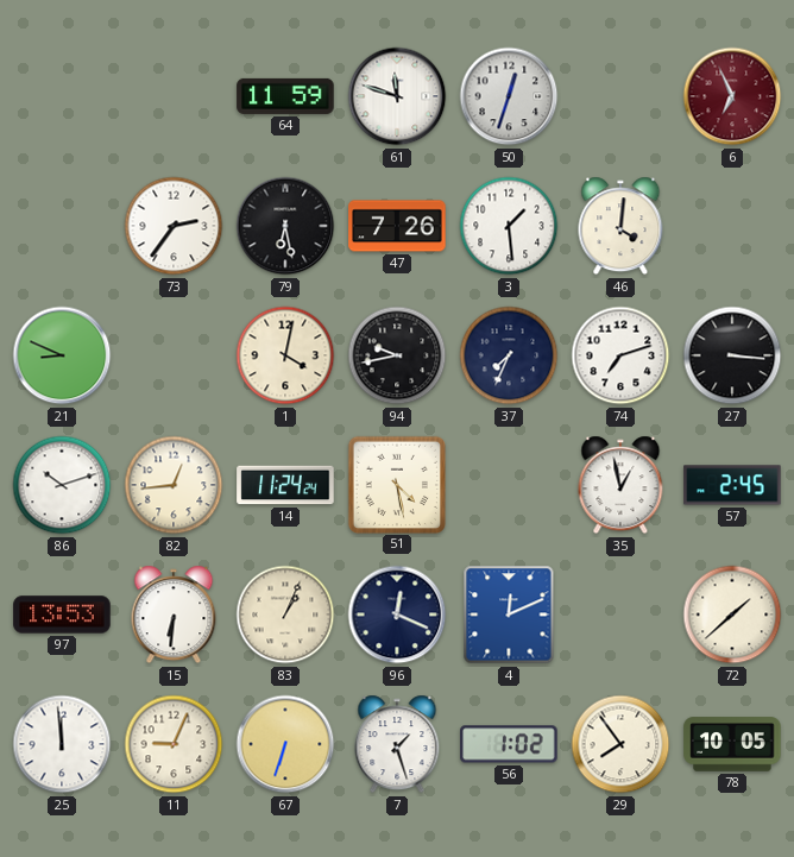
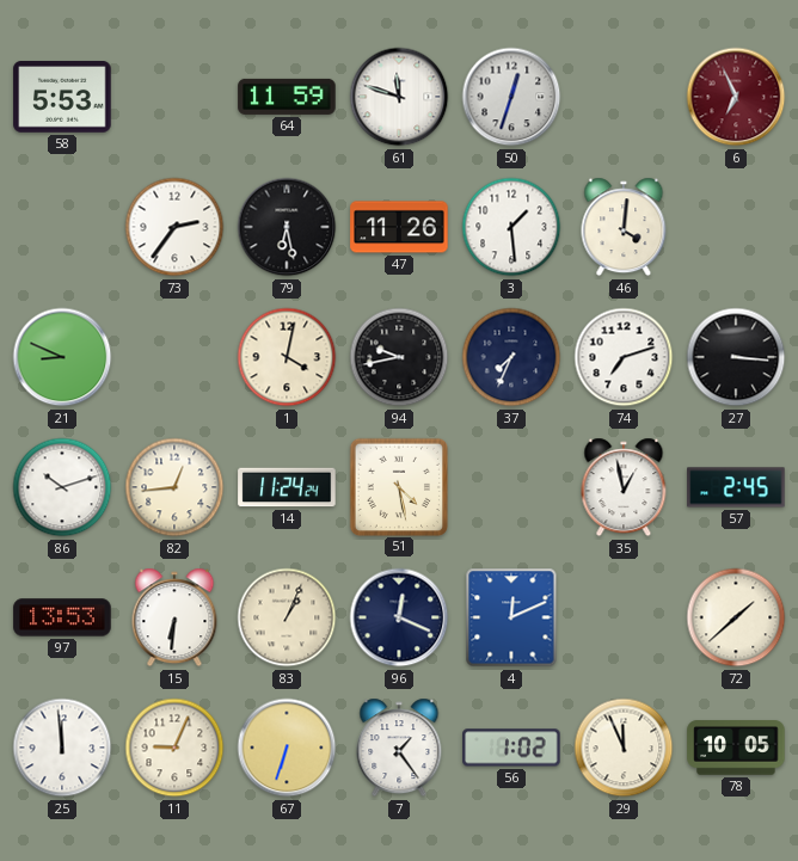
58: none -> 5:53 (62, 98)
47: 7:26 -> 11:26 (399, 227)
7: 1:27 -> 1:24 (399, 748)
29: 7:54 -> 11:56 (624, 748)
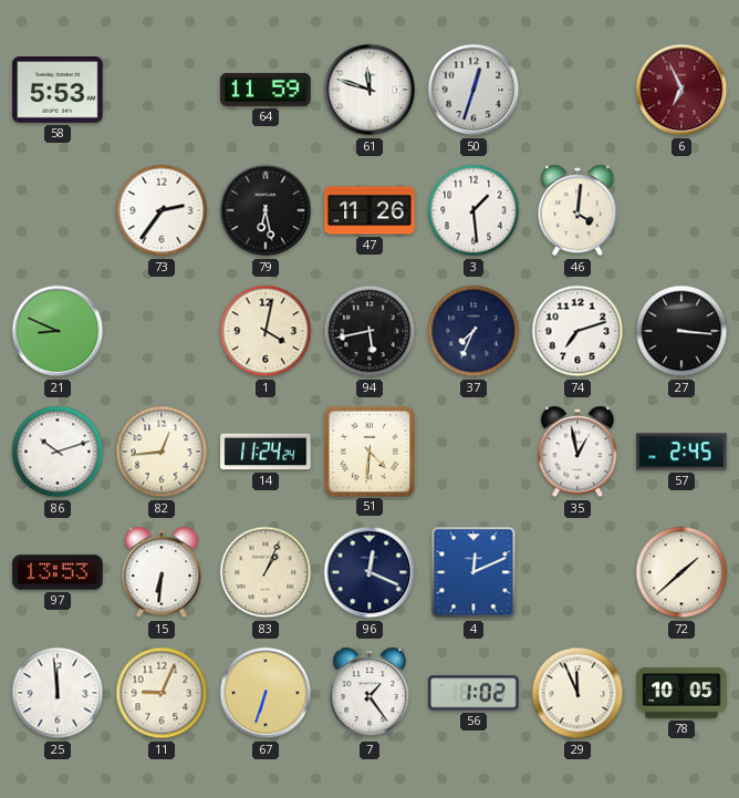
94: 9:43 -> 5:43 (369, 331)
51: 4:28 -> 4:31 (368, 450)
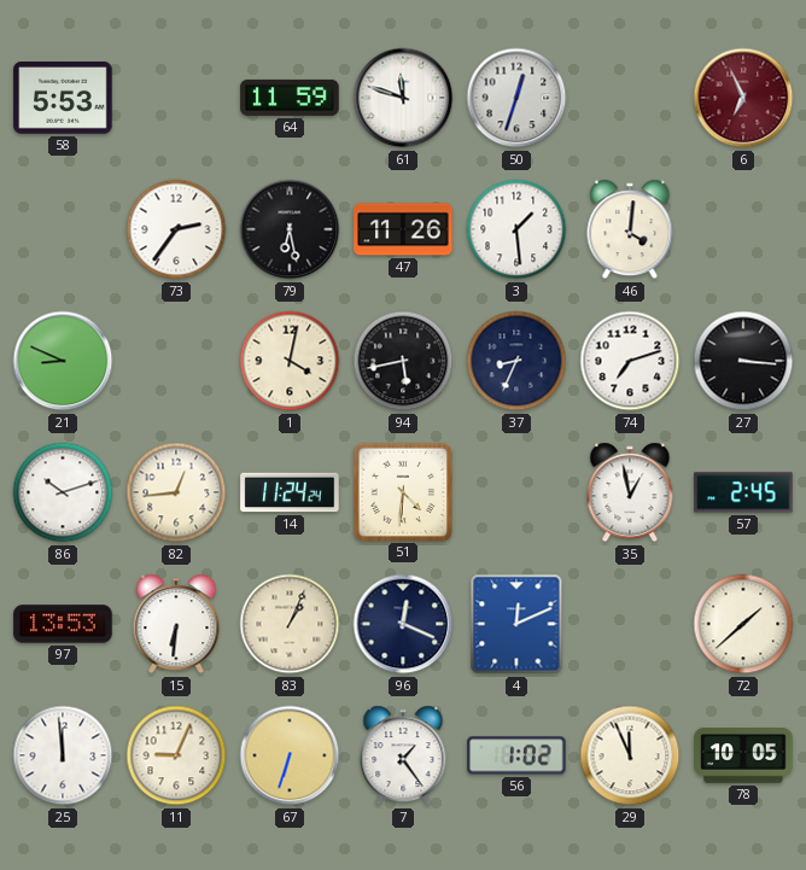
37: 7:34 -> 8:34 (516, 361)
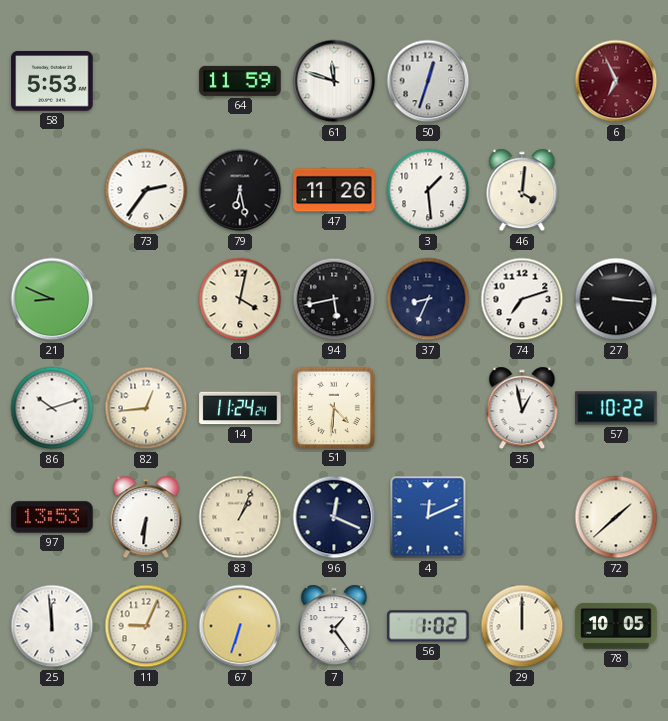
57: 2:45 -> 10:22 (616, 408)
29: 11:56 -> 12:00 (522, 626)
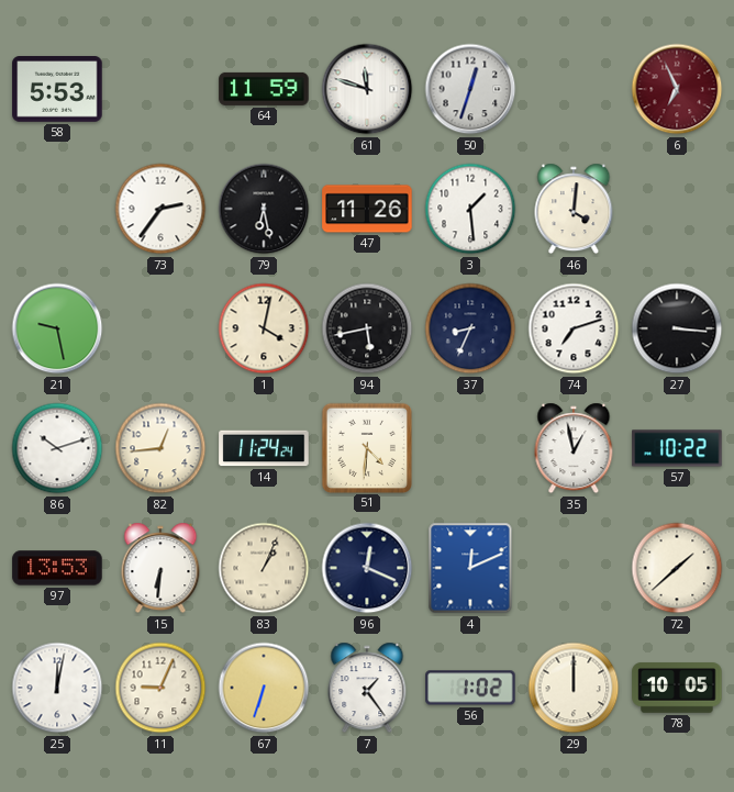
21: 8:49 -> 9:28 (57, 328)
25: 11:59 -> 12:02 (57, 688)
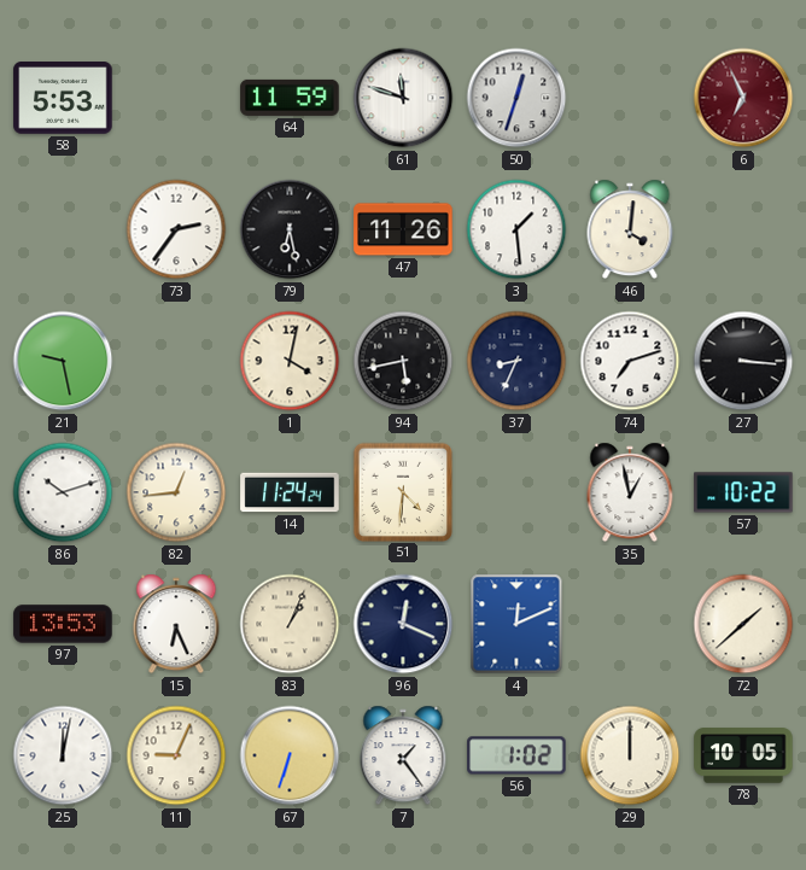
15: 6:31 -> 6:26 (176, 624)
